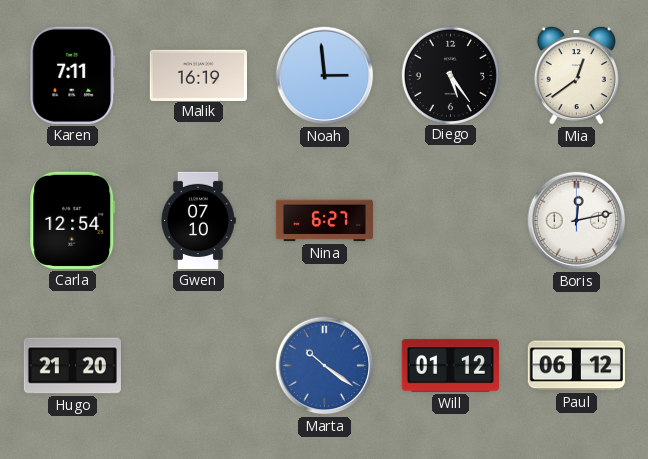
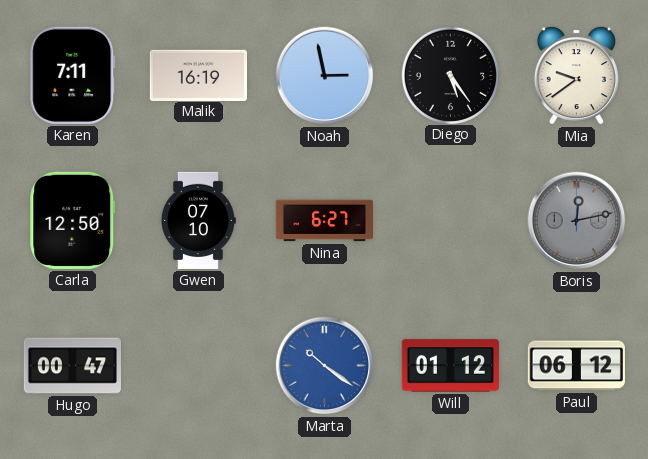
Noah: 2:59 -> 2:58 (325, 76)
Mia: 12:39 -> 9:39 (576, 75)
Carla: 12:54 -> 12:50 (73, 220)
Boris dial: white -> grey (577, 221)
Hugo: 21:20 -> 00:47 (72, 366)
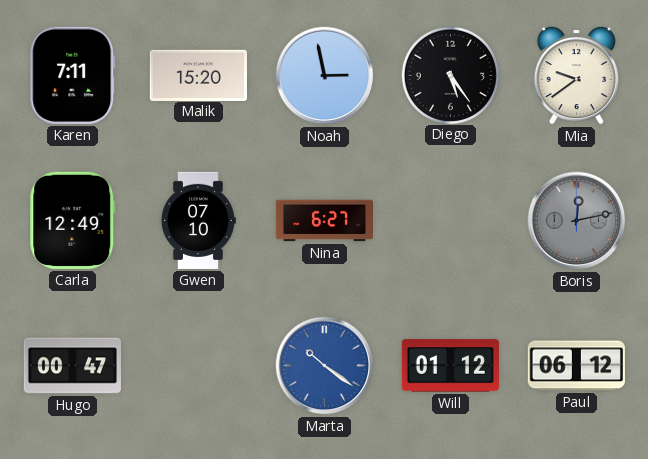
Malik: 16:19 -> 15:20 (198, 75)
Carla: 12:50 -> 12:49 (73, 220)
